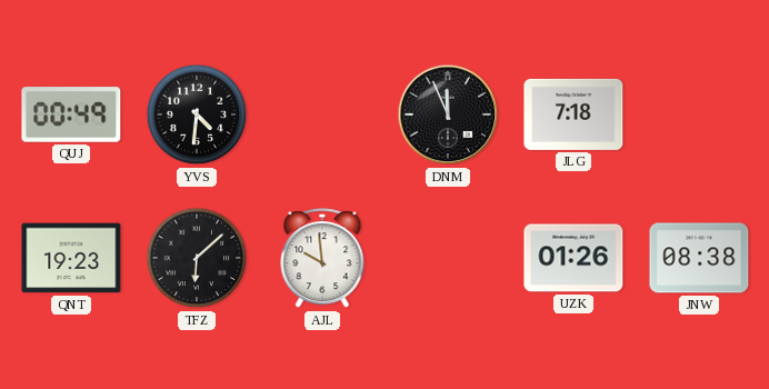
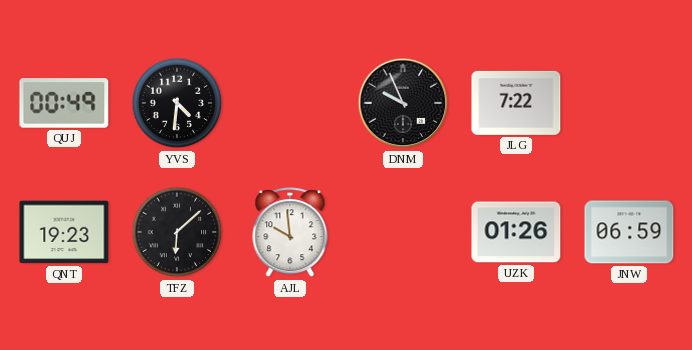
DNM: 11:56 -> 9:56 (403, 103)
JLG: 7:18 -> 7:22 (516, 103)
JNW: 08:38 -> 06:59 (629, 232)
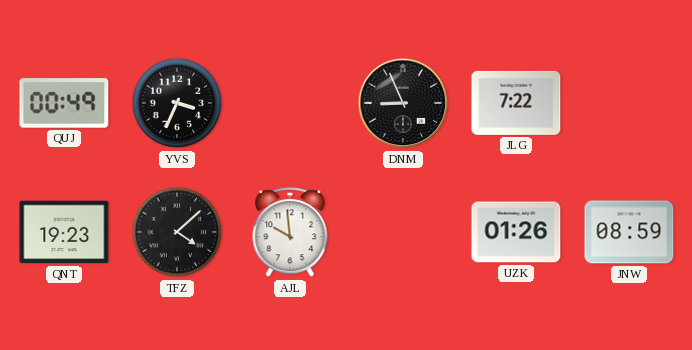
YVS: 4:31 -> 3:34 (177, 103)
DNM: 9:56 -> 8:56 (403, 103)
TFZ: 6:08 -> 4:08 (177, 232)
JNW: 06:59 -> 08:59 (629, 232)
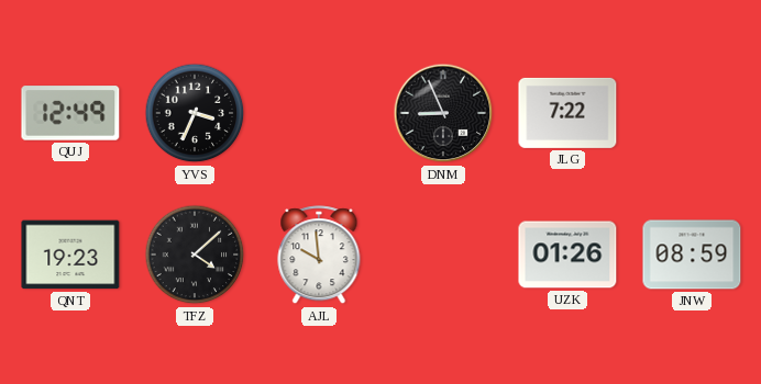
QUJ: 00:49 -> 12:49 (70, 113)
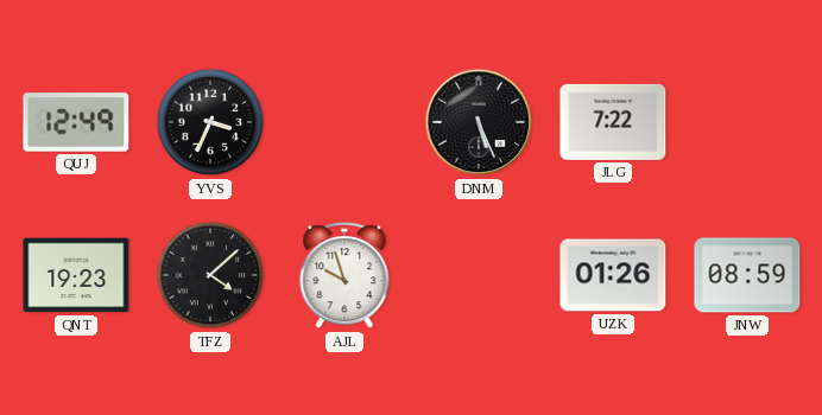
DNM: 8:56 -> 5:26 (479, 122)
AJL: 9:59 -> 9:57 (344, 276)
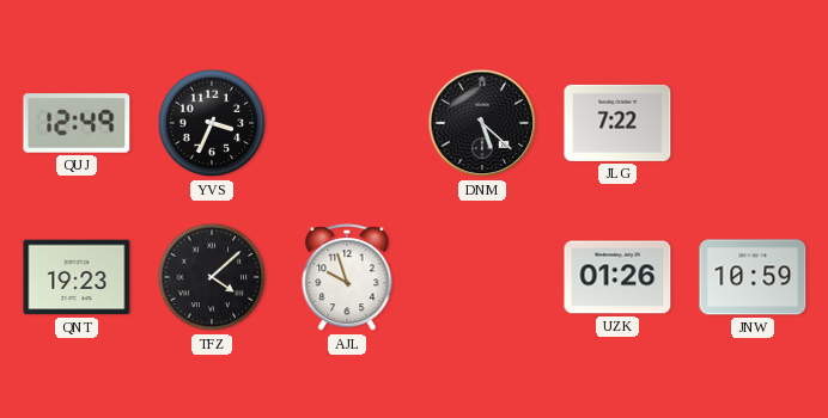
DNM: 5:26 -> 5:22 (482, 123)
JNW: 08:59 -> 10:59 (753, 277)
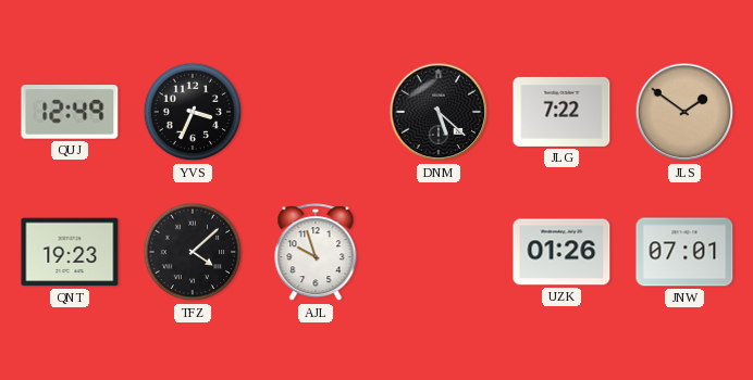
JLS: none -> 1:51 (684, 112)
JNW: 10:59 -> 07:01 (684, 252)
